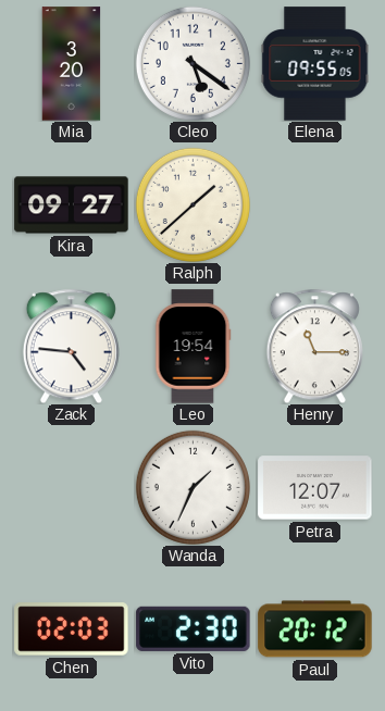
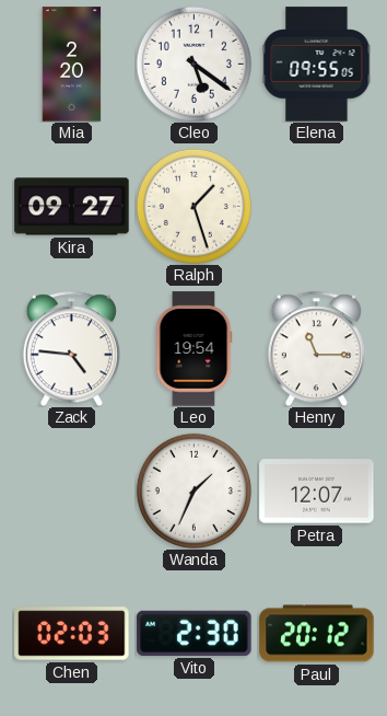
Mia: 3:20 -> 2:20 (72, 65)
Ralph: 1:38 -> 1:27 (193, 206)
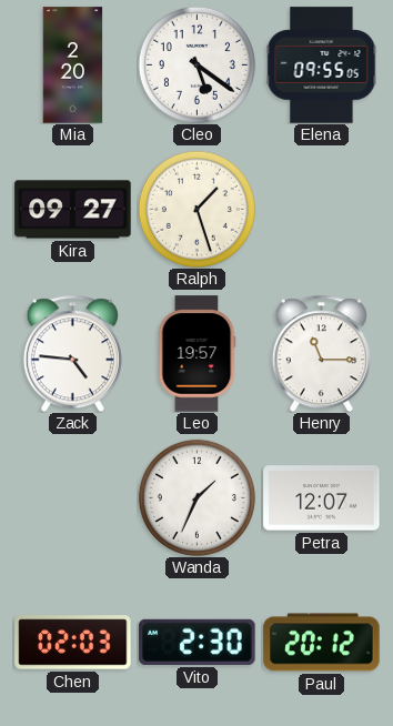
Leo: 19:54 -> 19:57 (196, 354)
